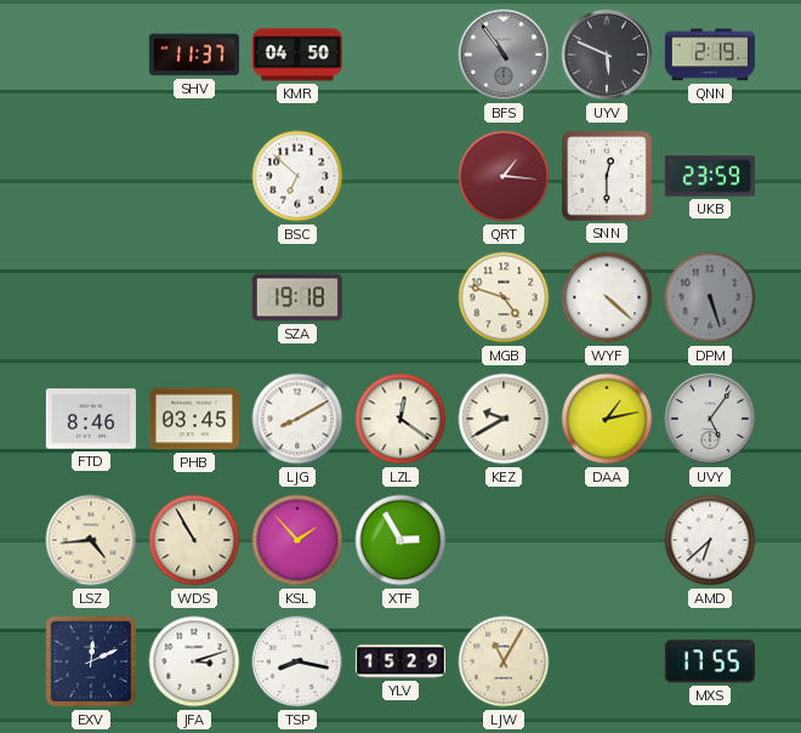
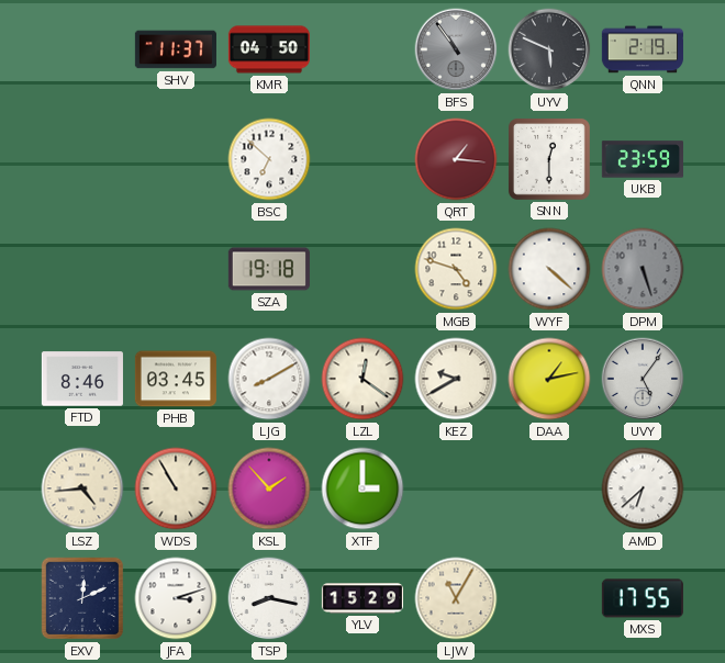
XTF: 2:55 -> 3:00 (362, 488)
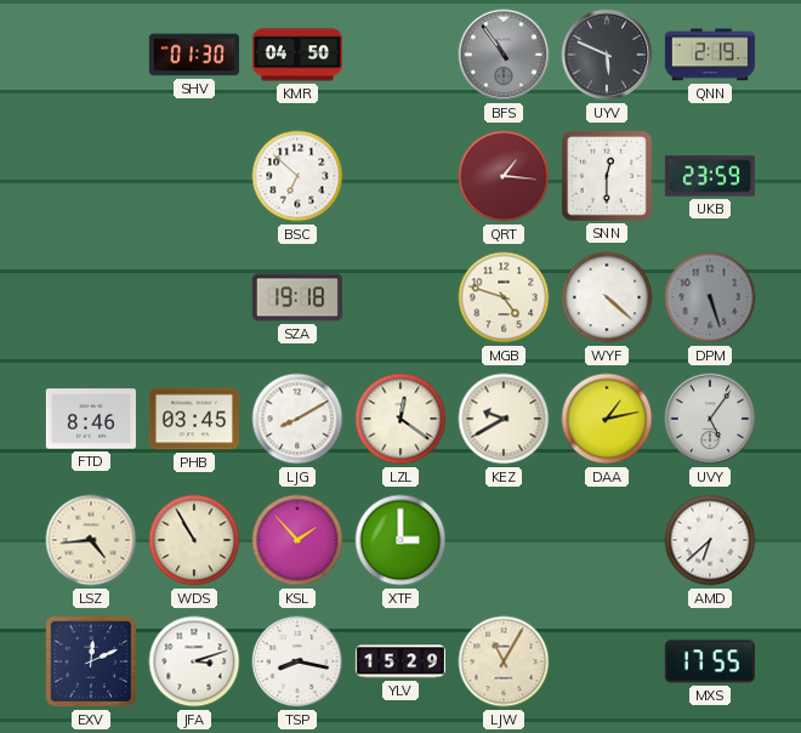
SHV: 11:37 -> 01:30 (194, 55)
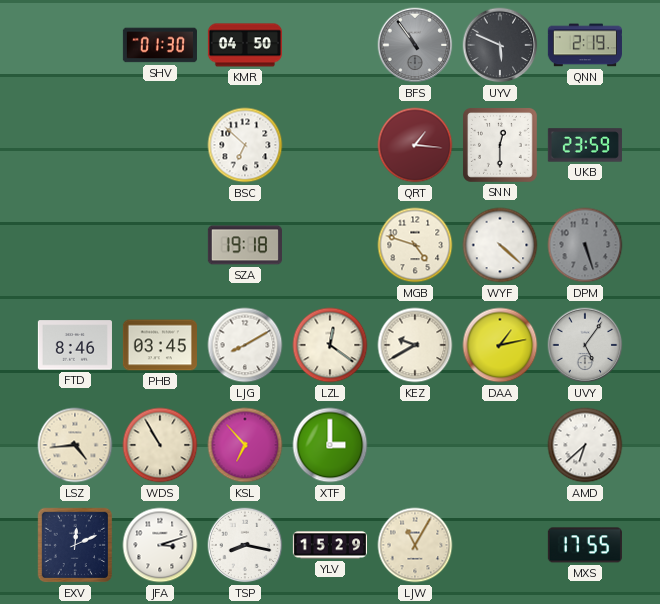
KSL: 1:53 -> 6:53 (245, 445)
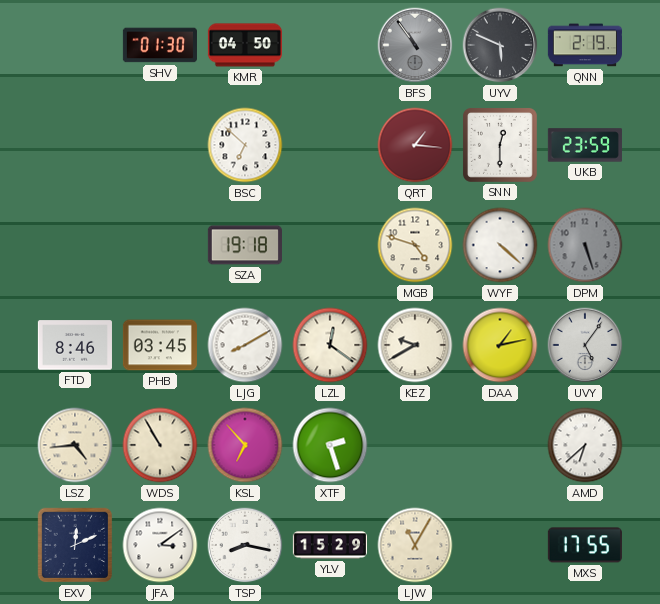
XTF: 3:00 -> 2:27 (330, 445)
JFA: 3:12 -> 3:09 (160, 545)
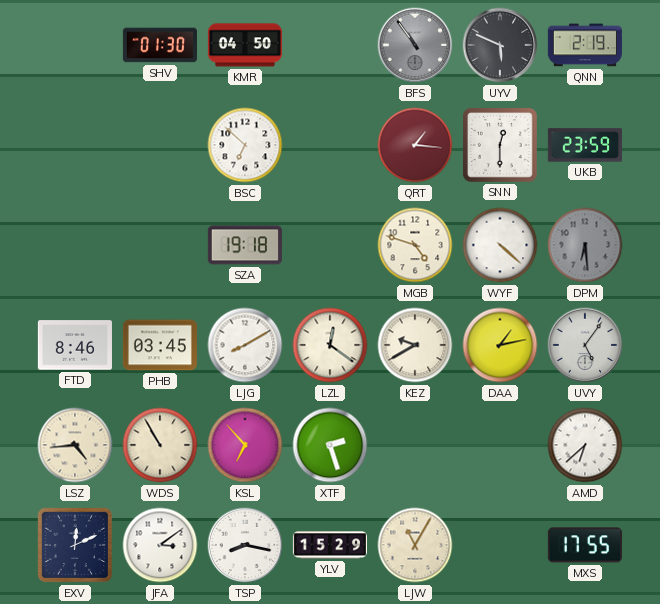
DPM: 5:27 -> 6:29 (585, 245)
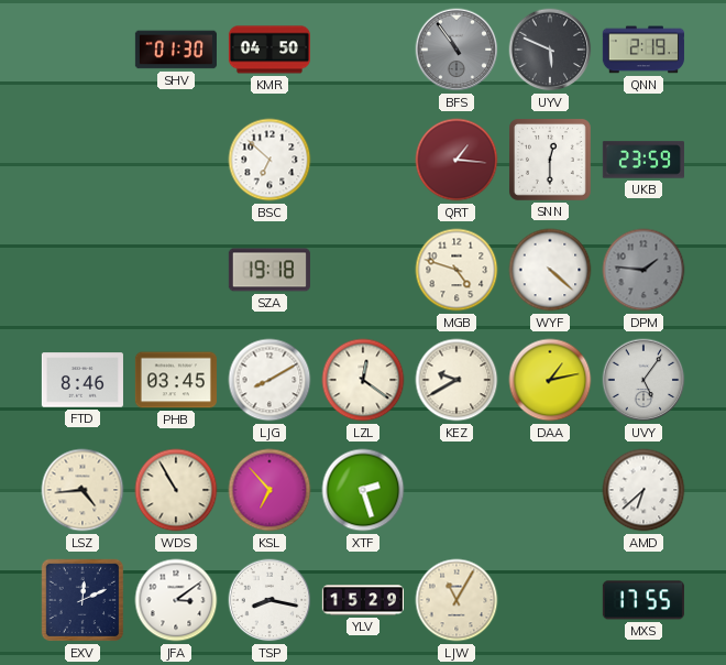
DPM: 6:29 -> 1:46 (643, 270)
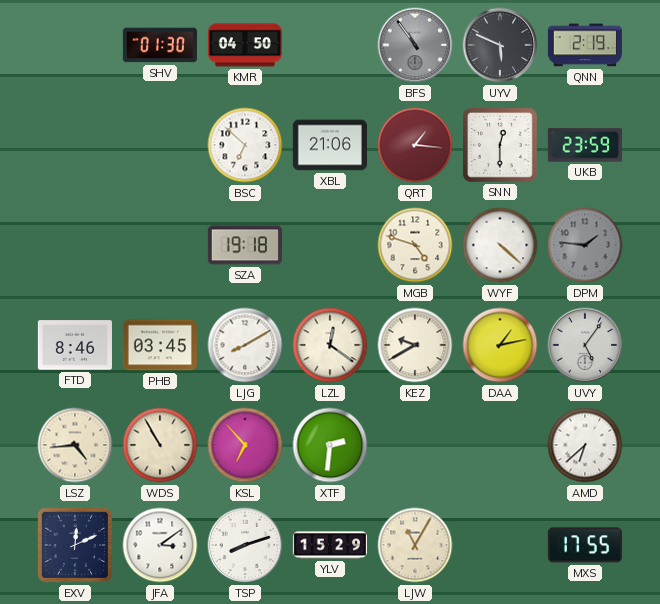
XBL: none -> 21:06 (330, 145)
XTF: 2:27 -> 2:31 (330, 445)
TSP: 8:17 -> 8:12 (245, 545)
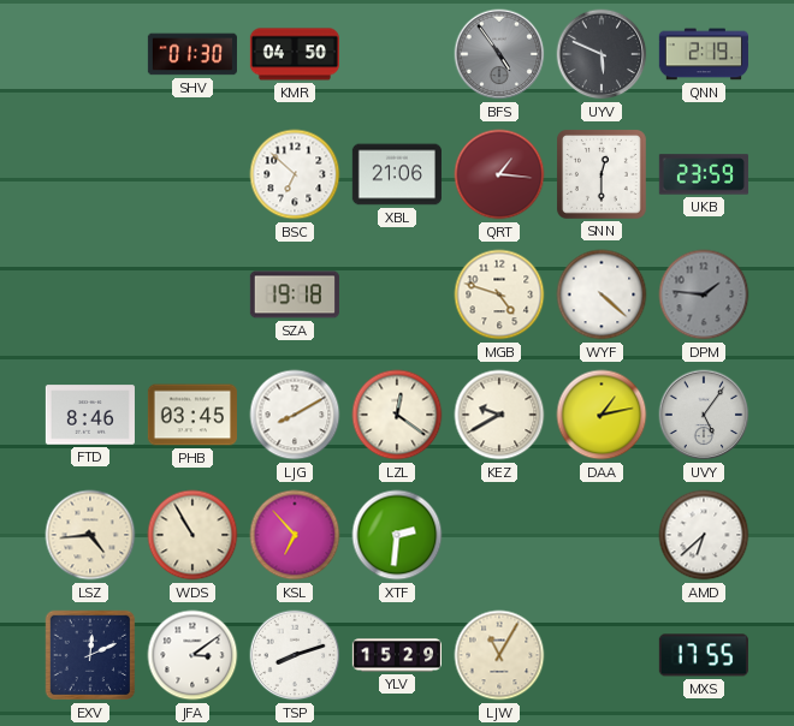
BFS: 10:54 -> 4:54 (499, 54)
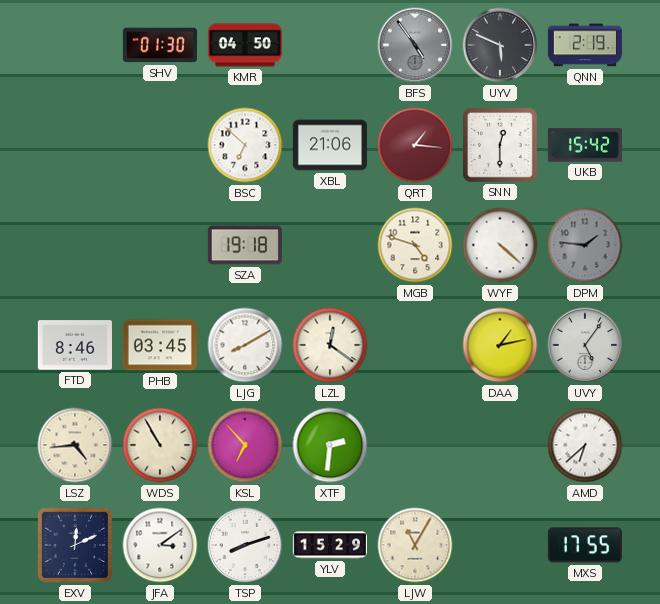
UKB: 23:59 -> 15:42 (585, 145)
KEZ: 9:40 -> none (499, 415)
